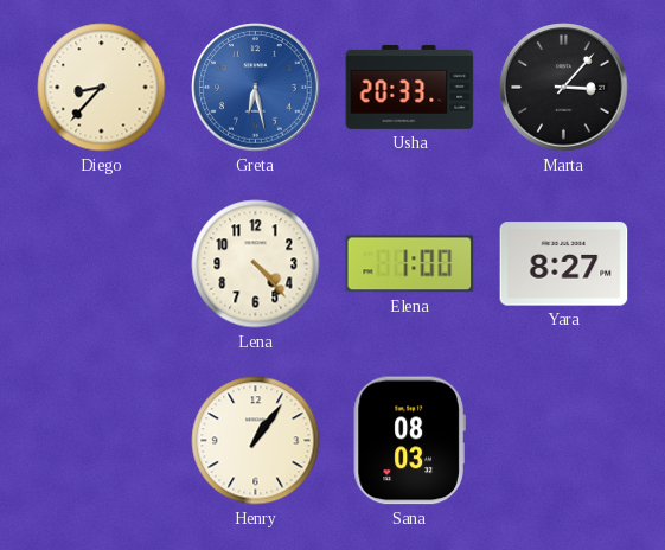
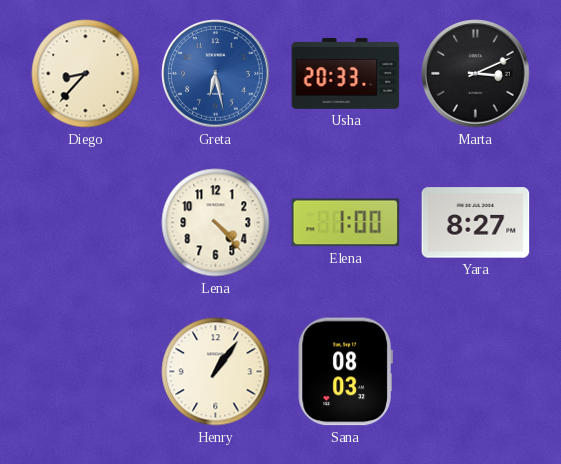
Marta: 3:07 -> 3:11 (476, 74)
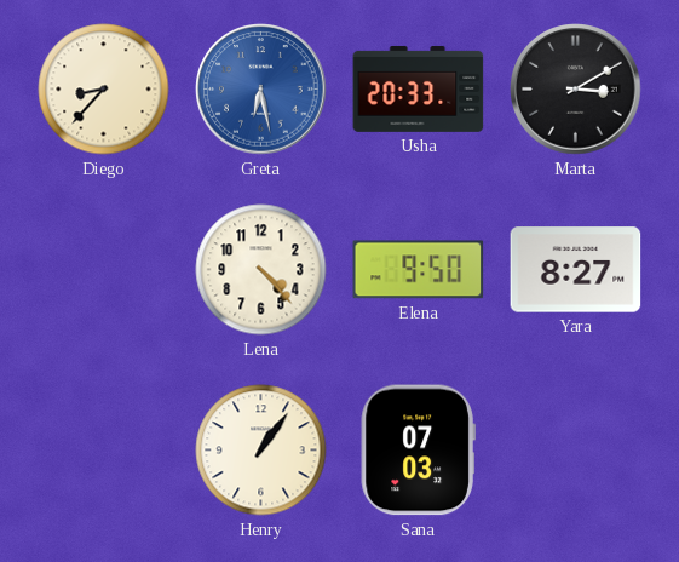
Marta: 3:11 -> 3:10 (576, 90)
Elena: 1:00 -> 9:50 (419, 270)
Sana: 08:03 -> 07:03 (418, 451)
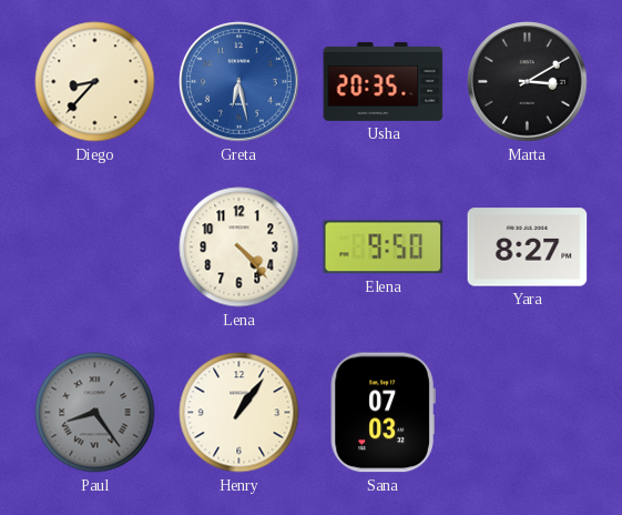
Usha: 20:33 -> 20:35 (384, 81)
Paul: none -> 8:24 (95, 413)
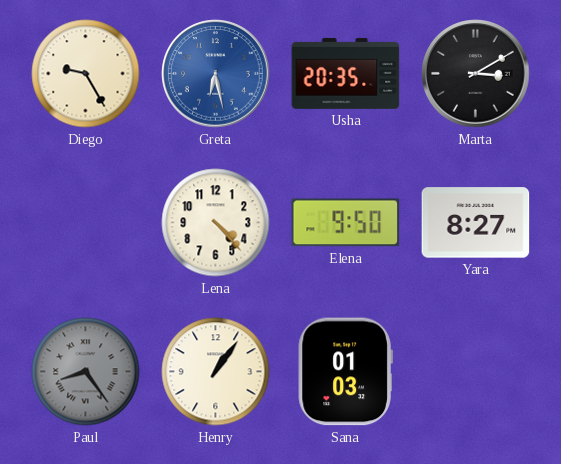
Diego: 8:37 -> 9:25 (86, 74)
Sana: 07:03 -> 01:03 (345, 372)
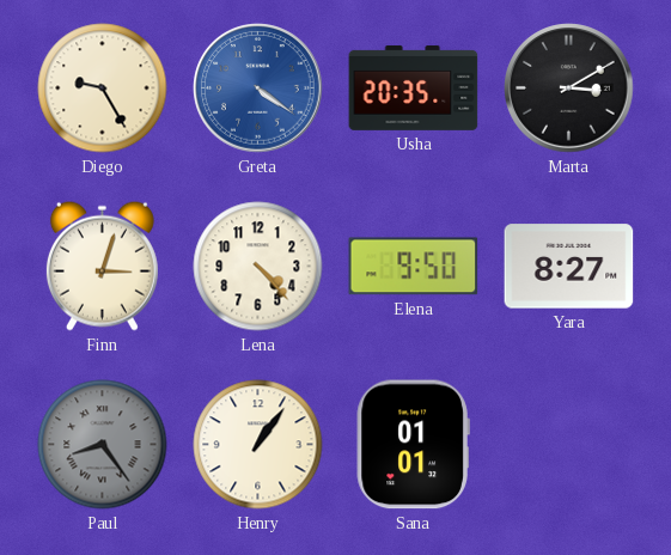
Greta: 6:28 -> 4:21 (258, 89)
Finn: none -> 3:03 (102, 266)
Sana: 01:03 -> 01:01 (413, 445)
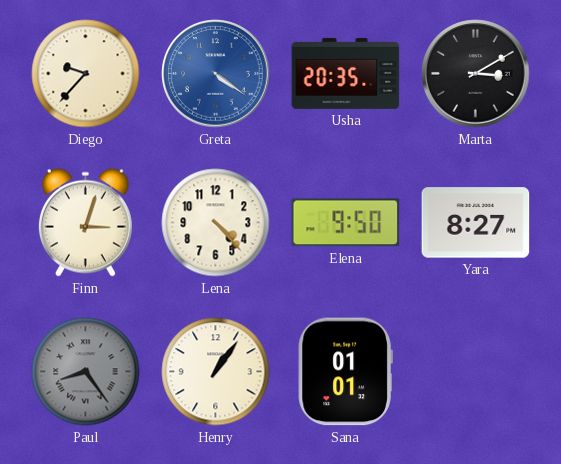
Diego: 9:25 -> 9:37 (86, 74)
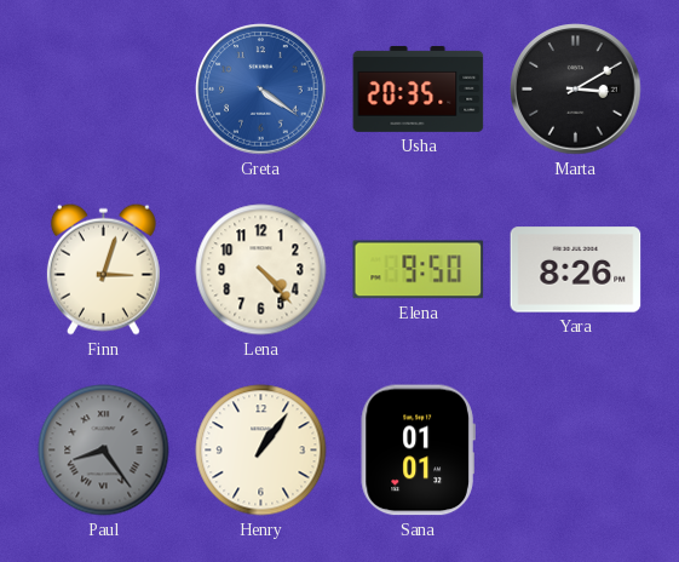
Diego: 9:37 -> none (86, 74)
Yara: 8:27 -> 8:26 (576, 270)
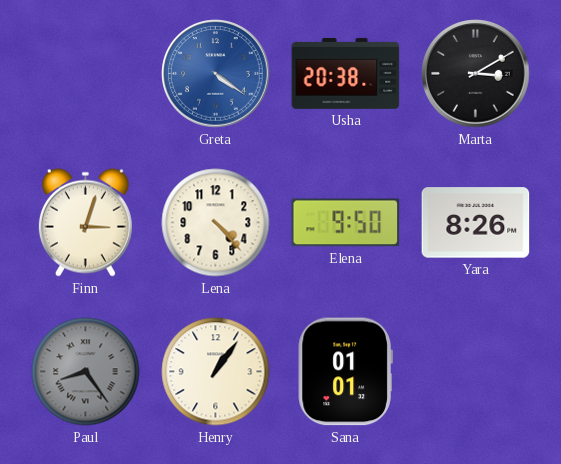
Usha: 20:35 -> 20:38 (346, 73)
